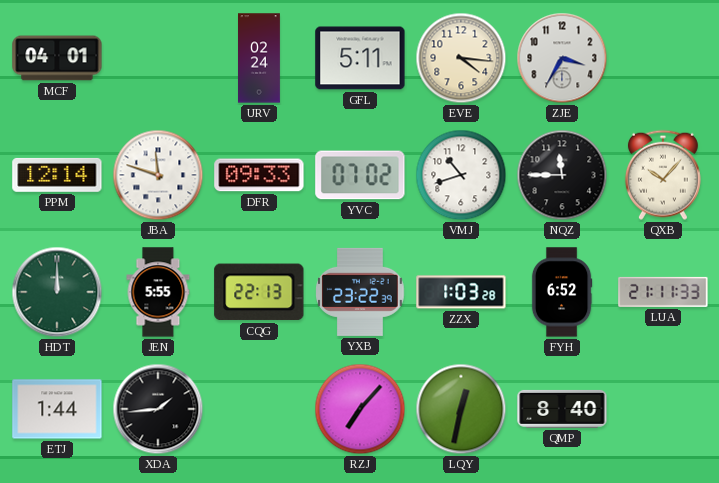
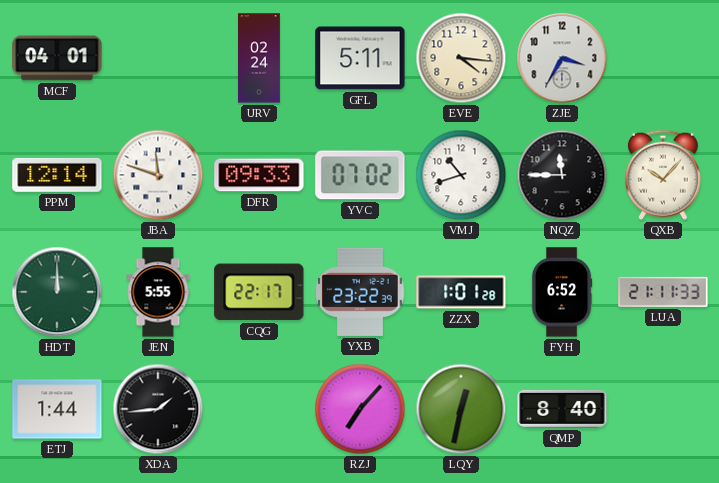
CQG: 22:13 -> 22:17 (259, 292)
ZZX: 1:03 -> 1:01 (461, 292)
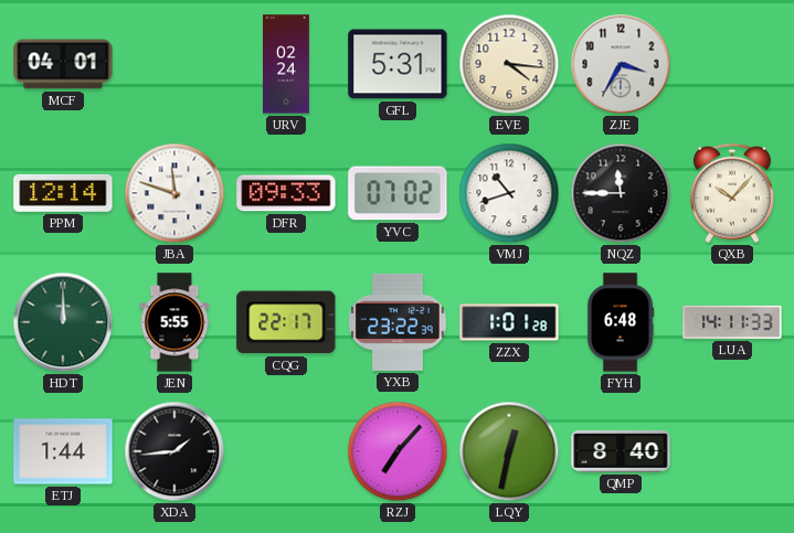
GFL: 5:11 -> 5:31 (398, 64)
FYH: 6:52 -> 6:48 (621, 322)
LUA: 21:11 -> 14:11 (732, 322)
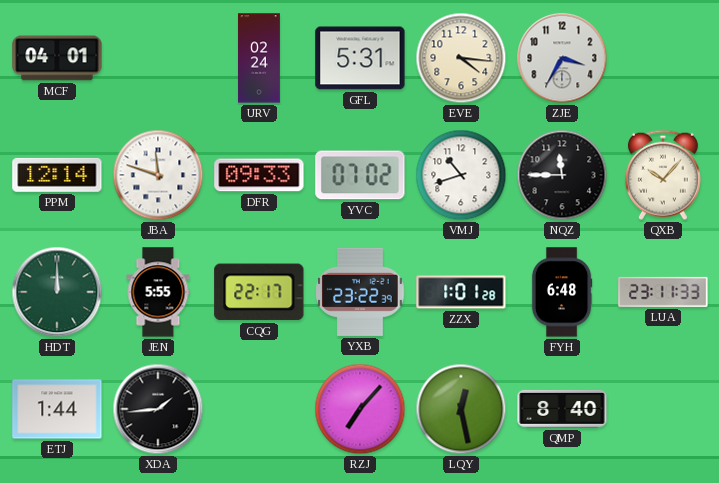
LUA: 14:11 -> 23:11 (663, 292)
LQY: 12:32 -> 12:28 (461, 409)
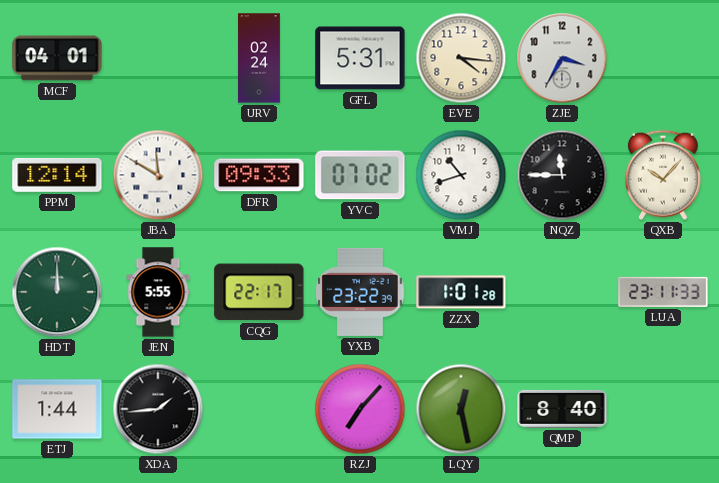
JBA: 11:48 -> 11:50 (158, 175)
FYH: 6:48 -> none (562, 292)
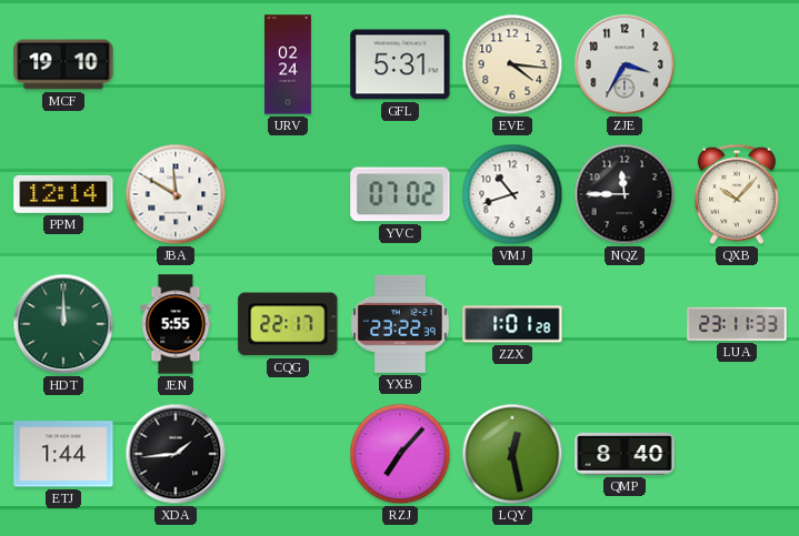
MCF: 04:01 -> 19:10 (63, 64)
DFR: 09:33 -> none (259, 175)
